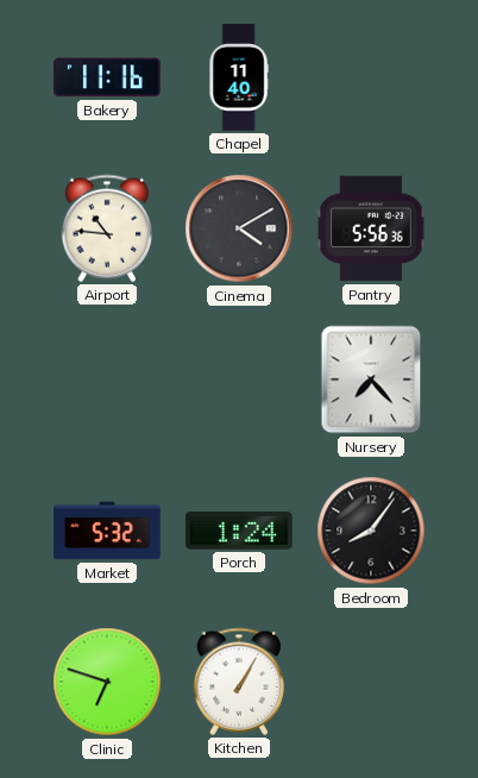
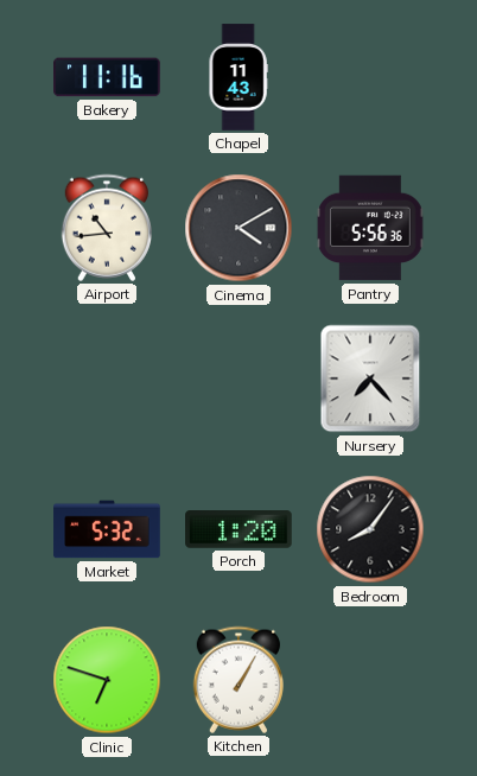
Chapel: 11:40 -> 11:43 (238, 77)
Airport: 10:46 -> 10:44 (106, 228)
Porch: 1:24 -> 1:20 (238, 529)
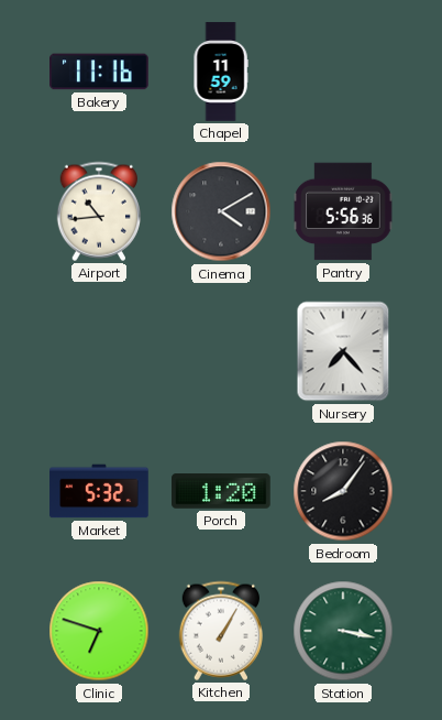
Chapel: 11:43 -> 11:59 (221, 72)
Station: none -> 3:17 (343, 631)
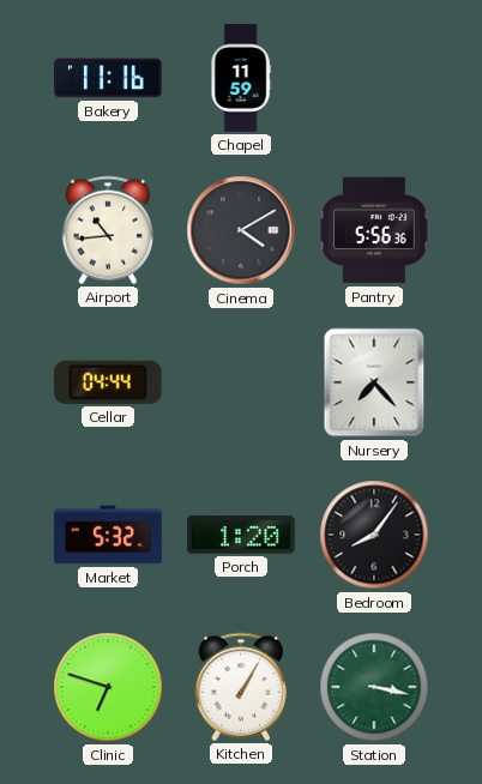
Cellar: none -> 04:44 (108, 382)
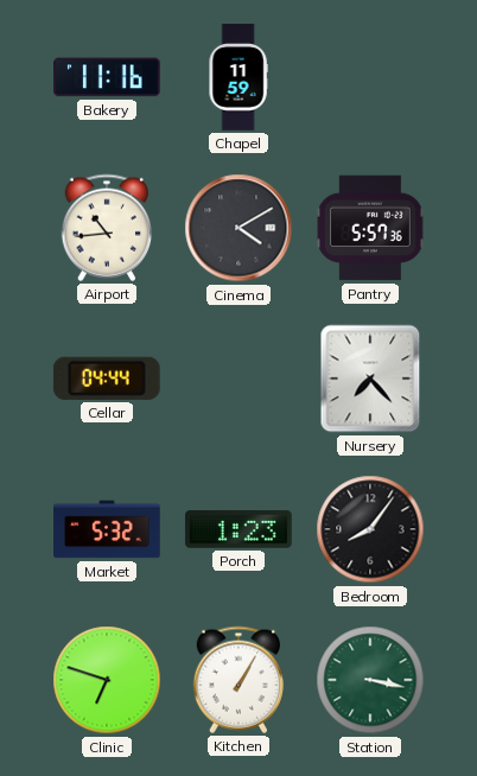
Pantry: 5:56 -> 5:57 (370, 228)
Porch: 1:20 -> 1:23 (238, 529)
